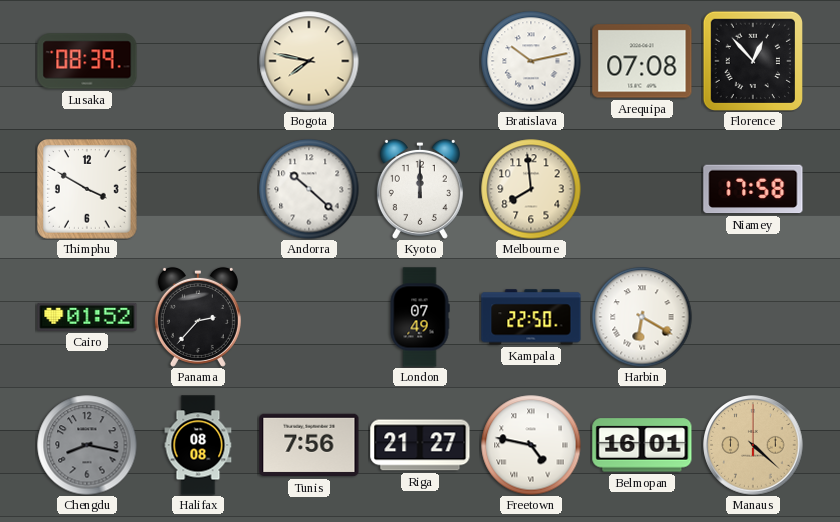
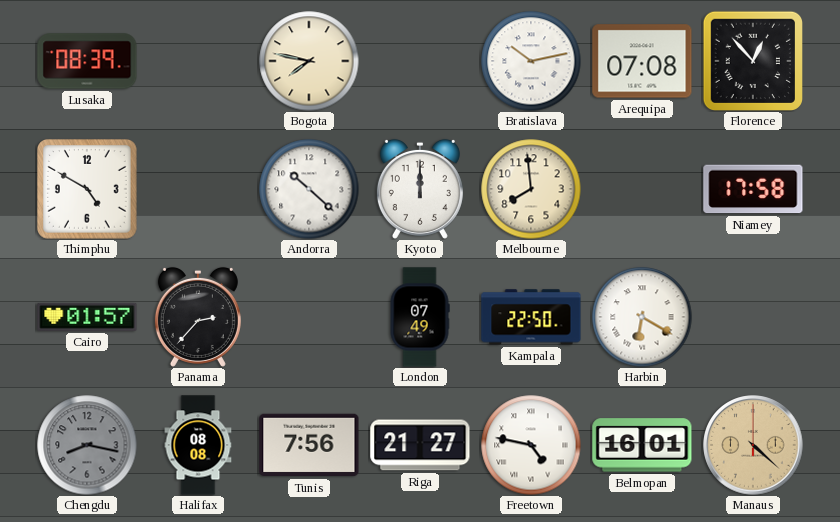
Thimphu: 3:50 -> 4:50 (88, 190)
Cairo: 01:52 -> 01:57 (87, 317)
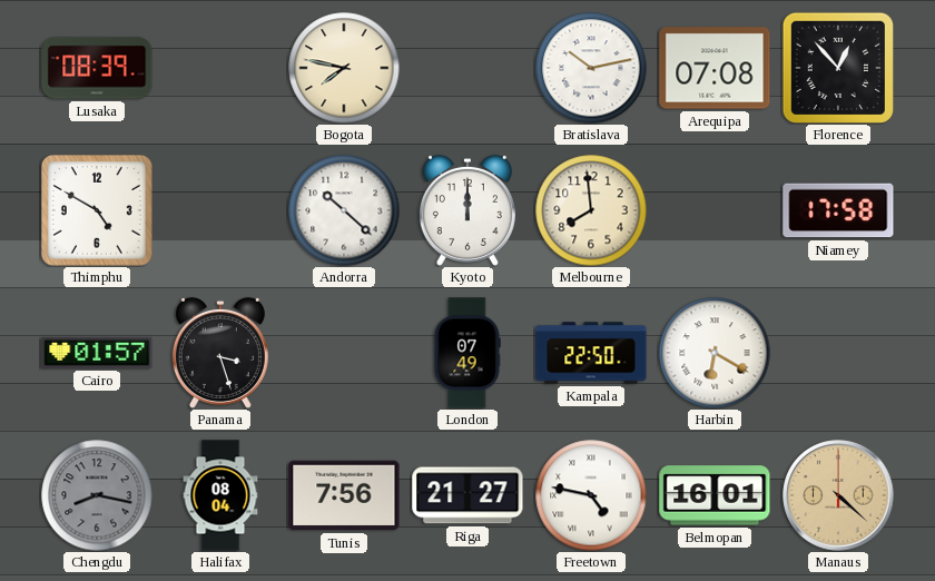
Panama: 2:37 -> 3:27 (220, 353)
Halifax: 08:08 -> 08:04 (220, 495)
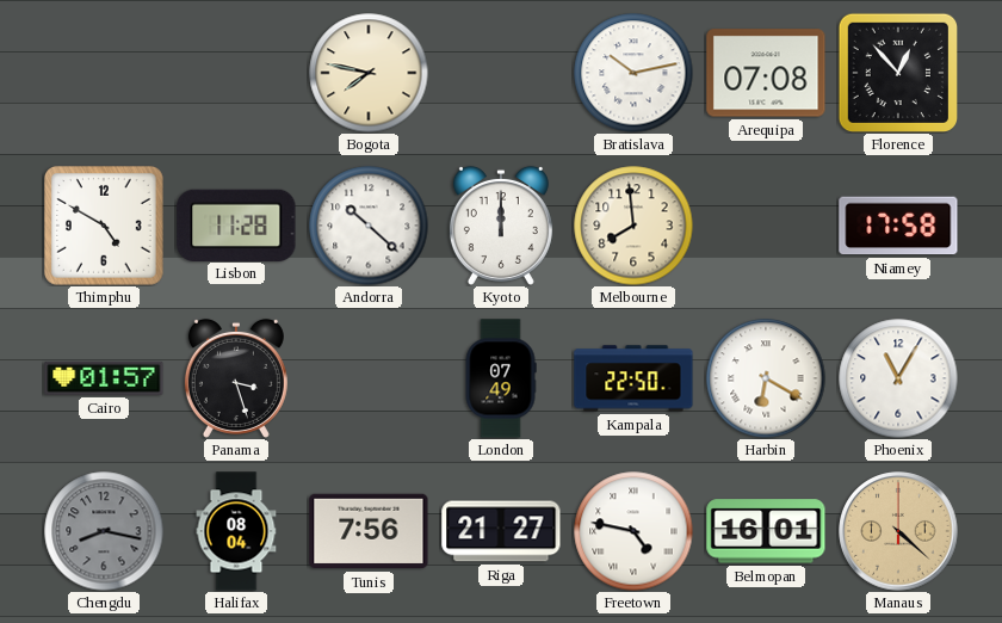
Lusaka: 08:39 -> none (97, 68)
Lisbon: none -> 11:28 (236, 224)
Phoenix: none -> 11:05 (898, 378)
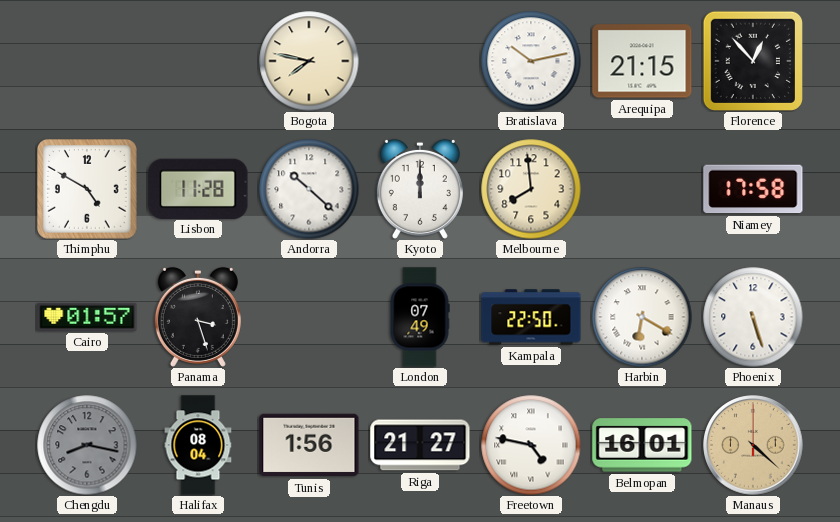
Arequipa: 07:08 -> 21:15 (642, 61)
Phoenix: 11:05 -> 5:27 (753, 317)
Tunis: 7:56 -> 1:56 (309, 445)
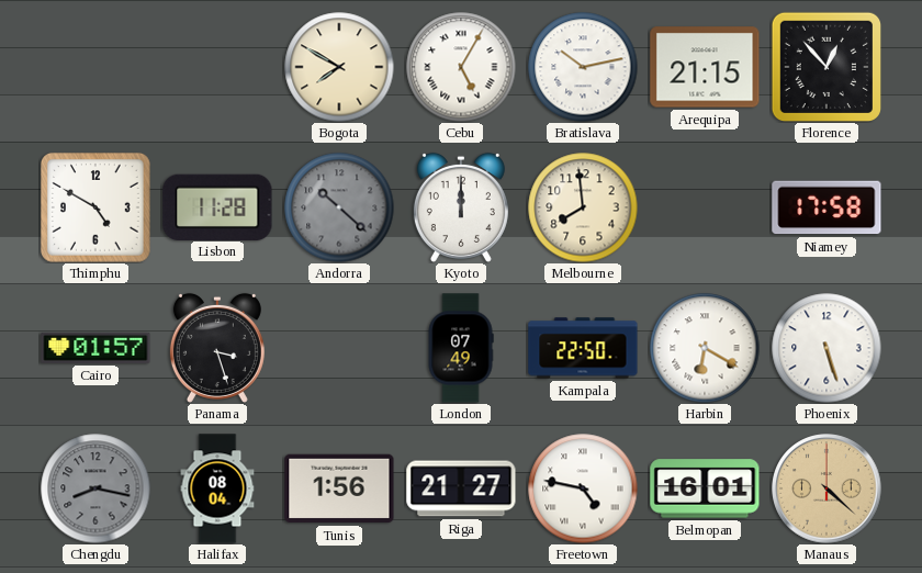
Bogota: 7:47 -> 7:50 (339, 67)
Cebu: none -> 5:05 (461, 67)
Andorra dial: white -> grey (339, 207)
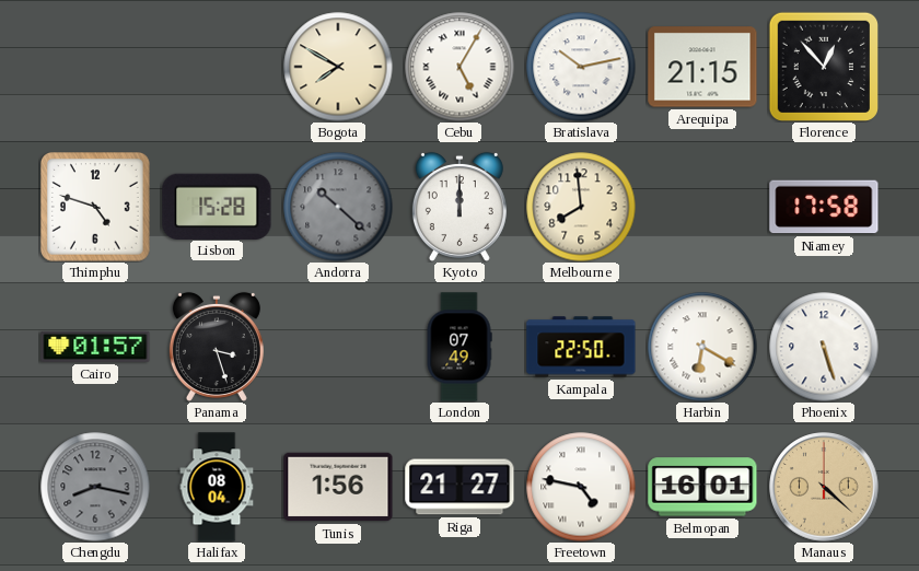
Thimphu: 4:50 -> 4:48 (96, 208)
Lisbon: 11:28 -> 15:28 (217, 206)
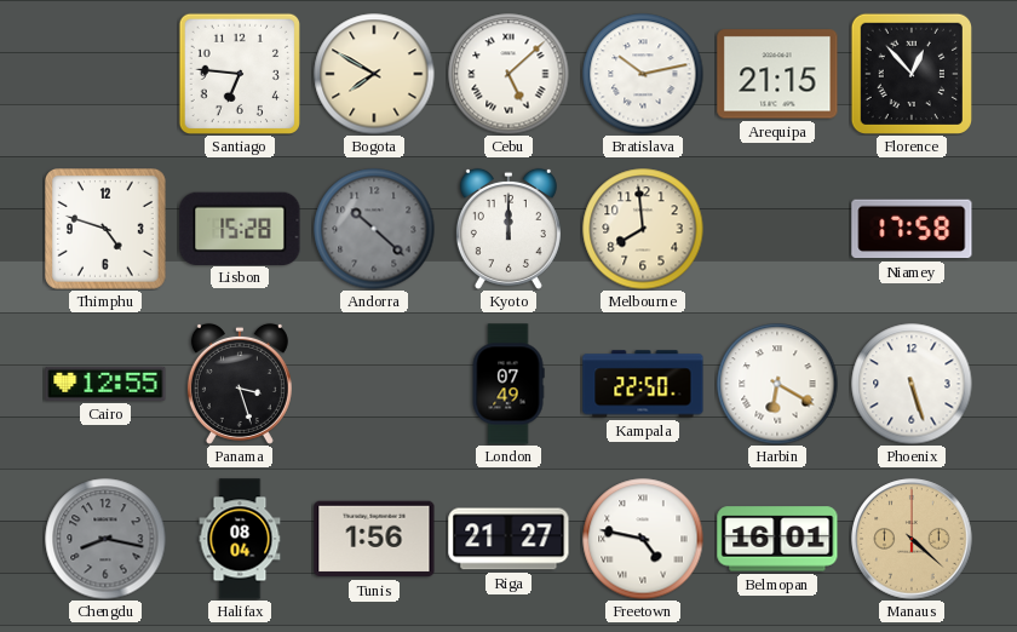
Santiago: none -> 6:46 (239, 73)
Cebu: 5:05 -> 5:08 (508, 74)
Cairo: 01:57 -> 12:55 (105, 384)
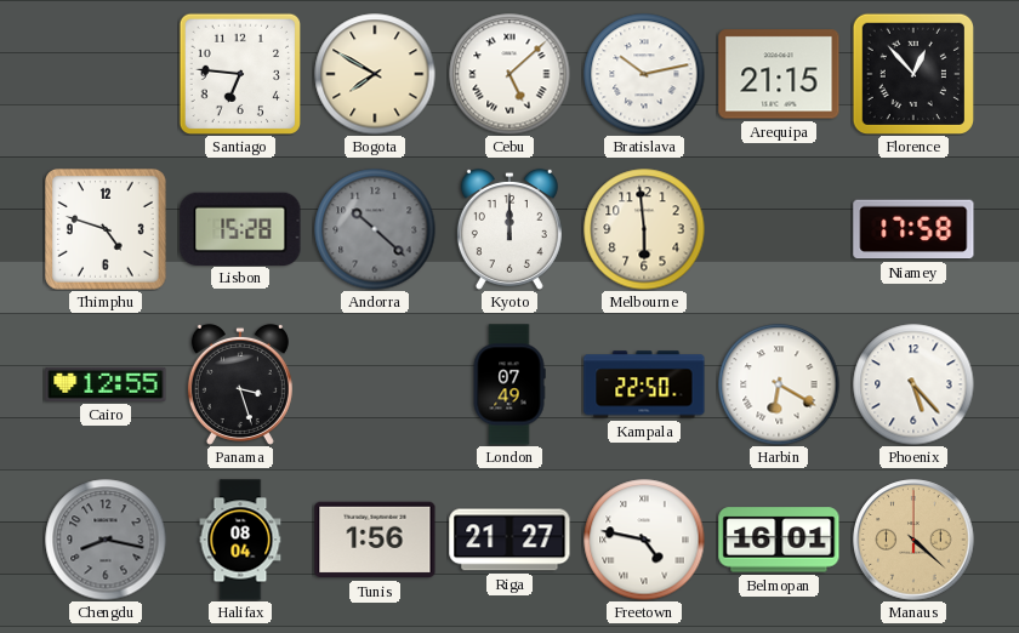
Melbourne: 7:59 -> 5:59 (644, 229)
Phoenix: 5:27 -> 5:23 (913, 384)
